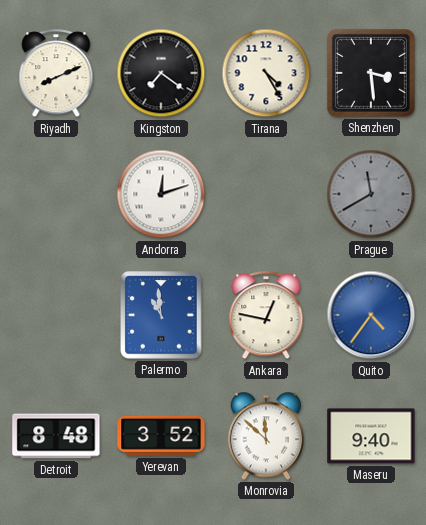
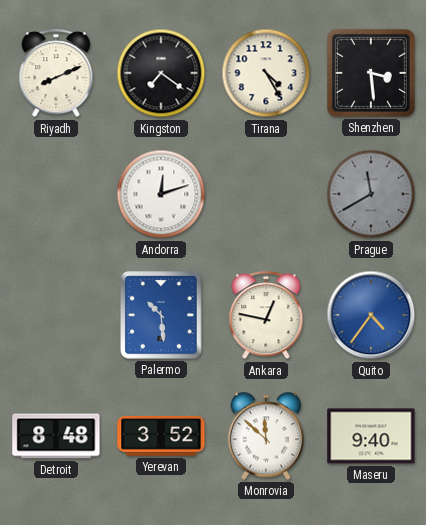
Palermo: 10:59 -> 10:29 (161, 315)
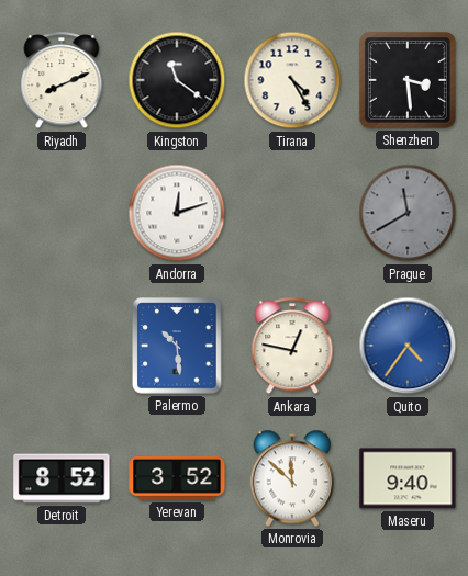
Kingston: 7:21 -> 11:21 (177, 80)
Detroit: 8:48 -> 8:52 (62, 478)
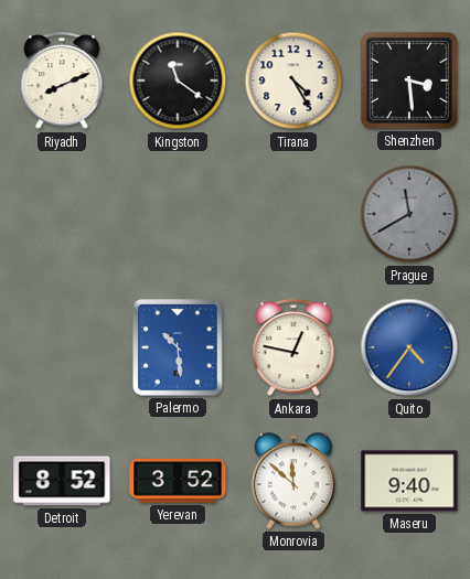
Andorra: 12:12 -> none (177, 213)
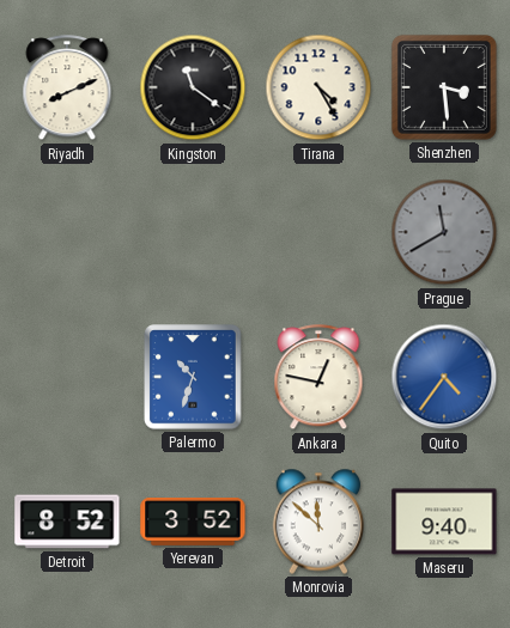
Palermo: 10:29 -> 10:33 (193, 377)
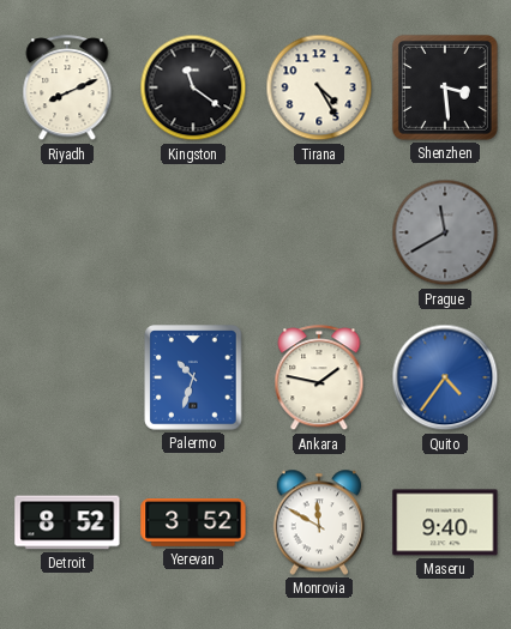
Ankara: 12:47 -> 1:47 (319, 379)
Monrovia: 11:52 -> 11:50 (319, 522)
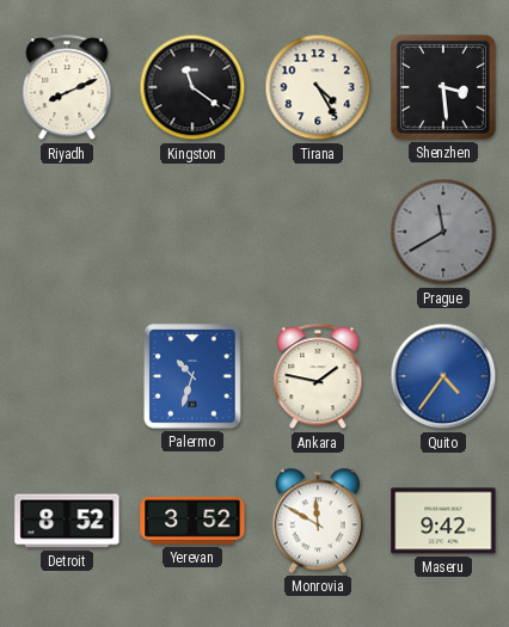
Maseru: 9:40 -> 9:42 (443, 521)
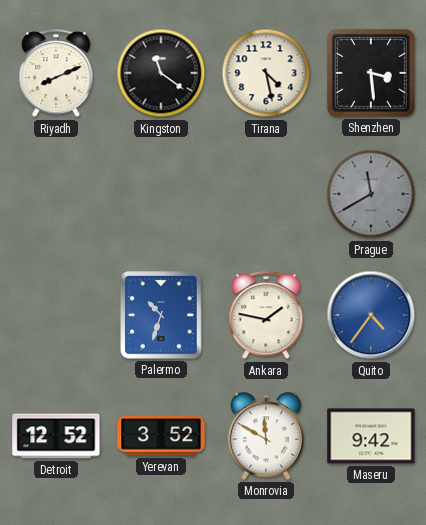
Tirana: 4:25 -> 4:28 (266, 73)
Detroit: 8:52 -> 12:52 (56, 436)
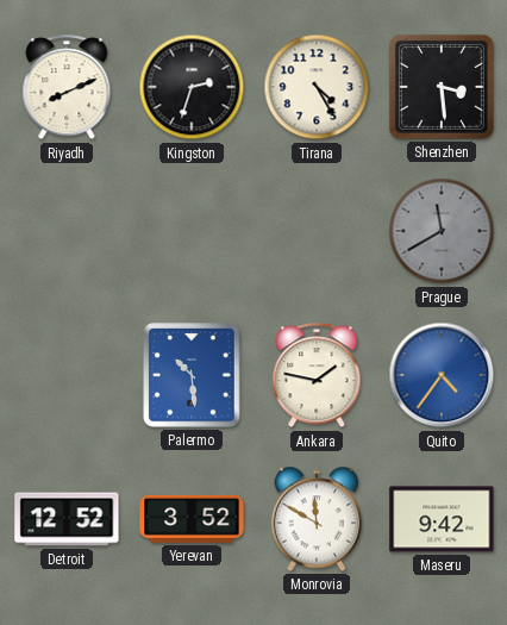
Kingston: 11:21 -> 2:33 (192, 87)
Tirana: 4:28 -> 4:25 (317, 87)
Palermo: 10:33 -> 10:29 (192, 375)
